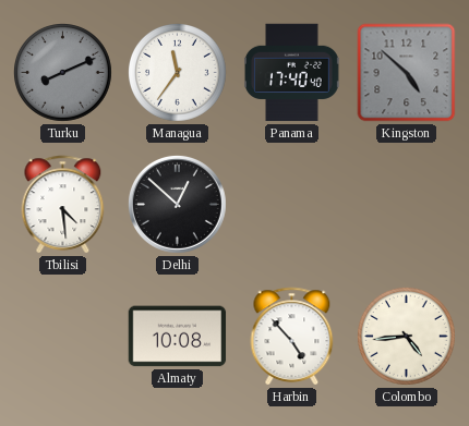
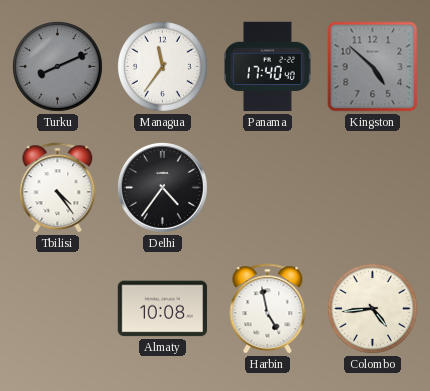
Tbilisi: 4:29 -> 4:24 (58, 188)
Delhi: 12:52 -> 4:36 (163, 187)
Harbin: 4:53 -> 4:58 (268, 309)
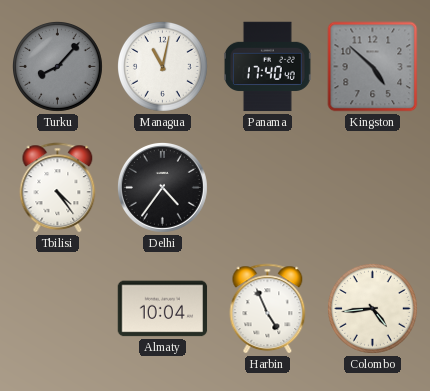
Turku: 8:11 -> 8:07 (58, 67)
Managua: 11:36 -> 11:02 (163, 67)
Almaty: 10:08 -> 10:04 (163, 309)
Harbin: 4:58 -> 4:56 (268, 309)
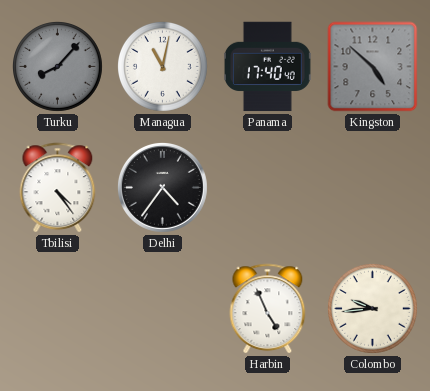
Almaty: 10:04 -> none (163, 309)
Colombo: 4:44 -> 9:44 (373, 309)
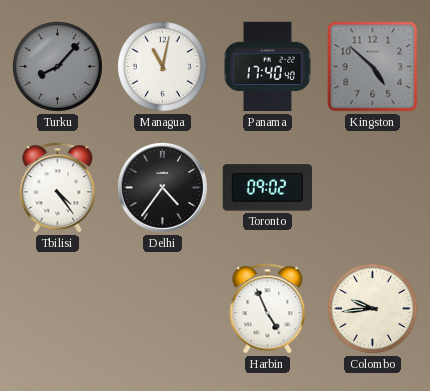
Toronto: none -> 09:02 (267, 188)
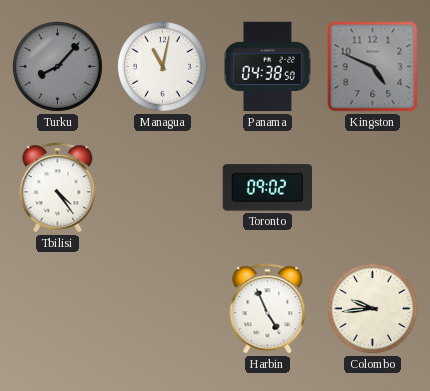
Panama: 17:40 -> 04:38 (267, 67)
Kingston: 4:52 -> 4:49 (373, 67)
Delhi: 4:36 -> none (163, 187)
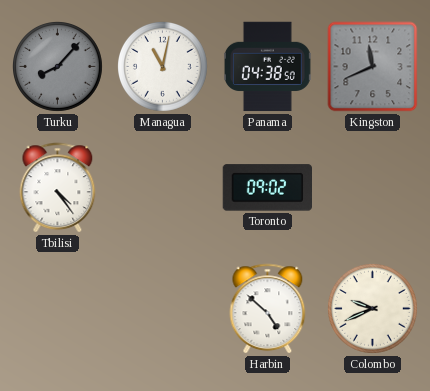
Kingston: 4:49 -> 11:41 (373, 67)
Harbin: 4:56 -> 4:52 (268, 309)
Colombo: 9:44 -> 9:41 (373, 309)
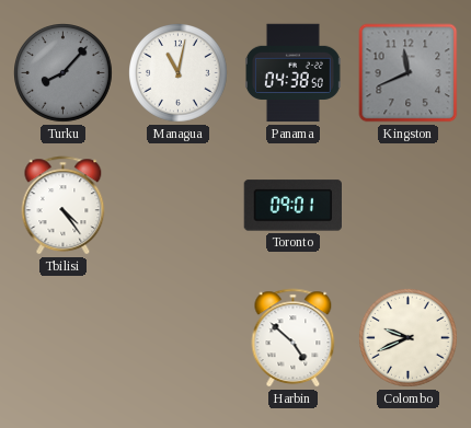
Toronto: 09:02 -> 09:01 (292, 206)
